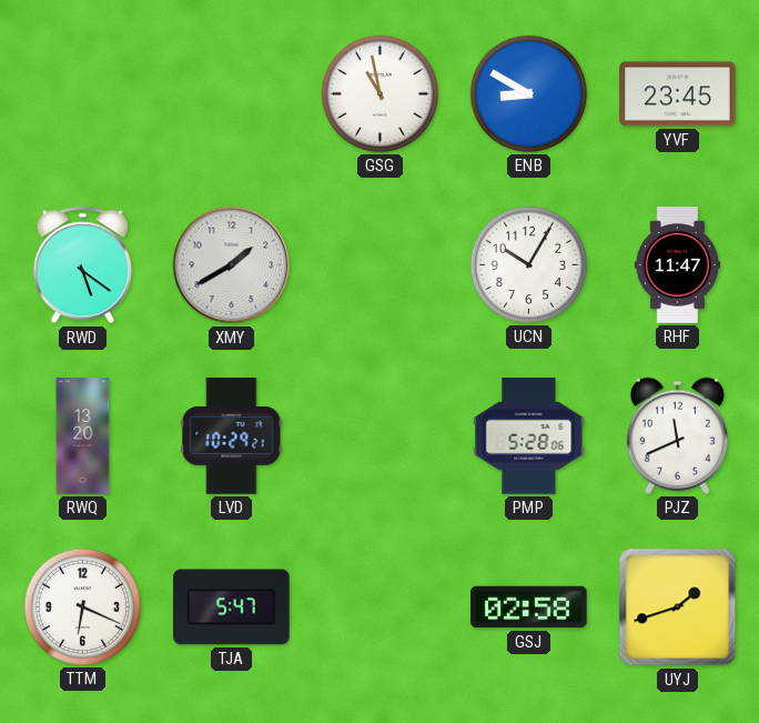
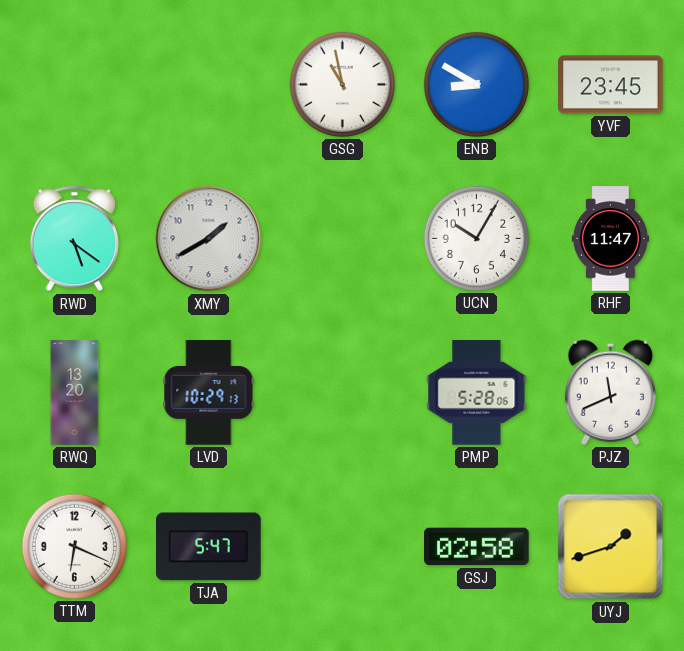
LVD: 10:29:21 -> 10:29:13 (209, 393)
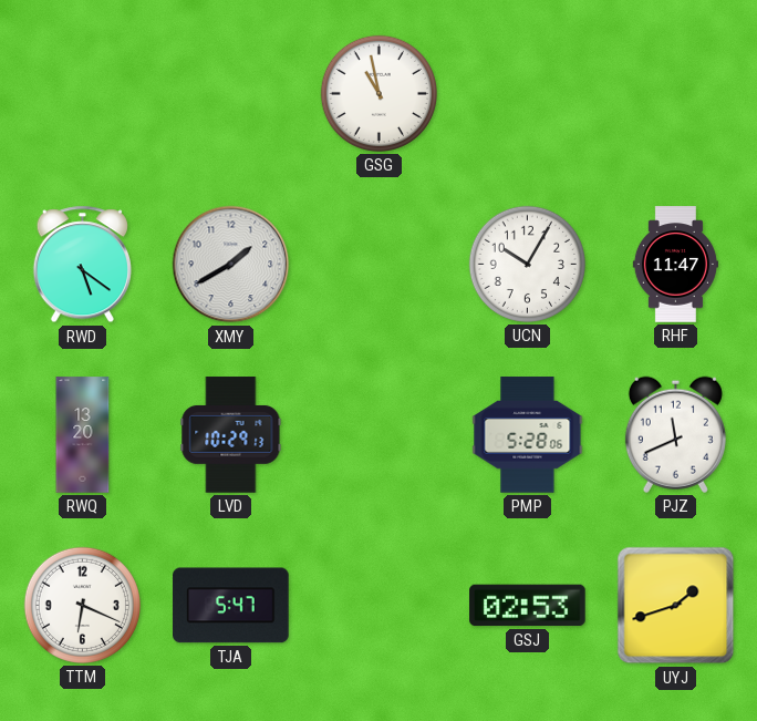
ENB: 8:50 -> none (476, 84)
YVF: 23:45 -> none (611, 85)
GSJ: 02:58 -> 02:53 (528, 606)
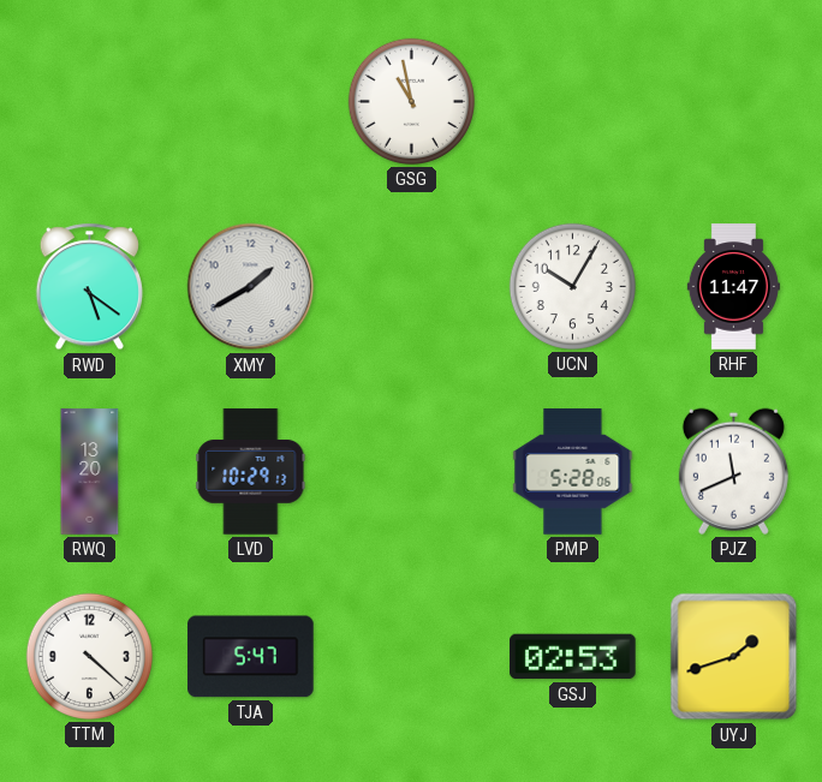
TTM: 6:19 -> 4:22 (89, 656)
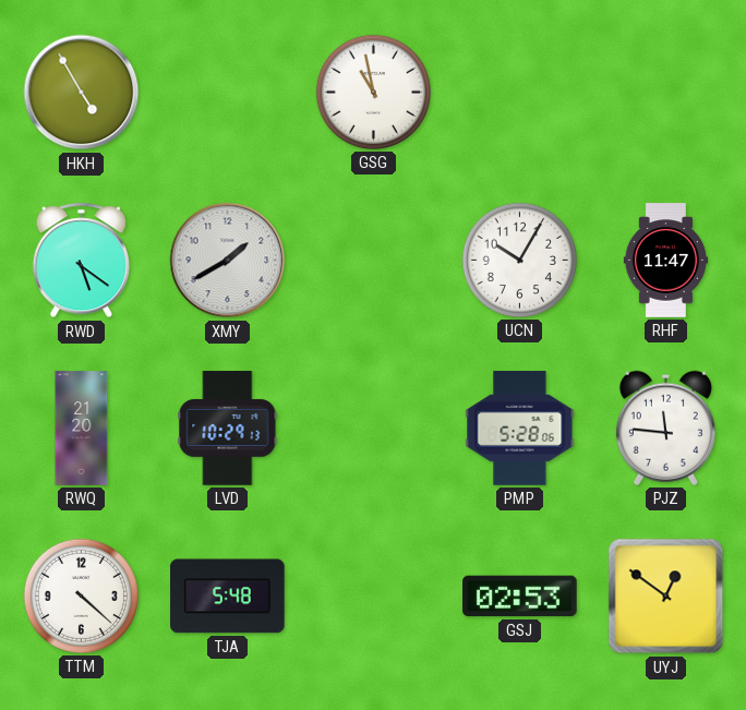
HKH: none -> 4:55 (82, 93)
RWQ: 13:20 -> 21:20 (82, 429)
PJZ: 11:41 -> 11:46 (665, 428)
TJA: 5:47 -> 5:48 (228, 597)
UYJ: 1:42 -> 12:51 (666, 597)
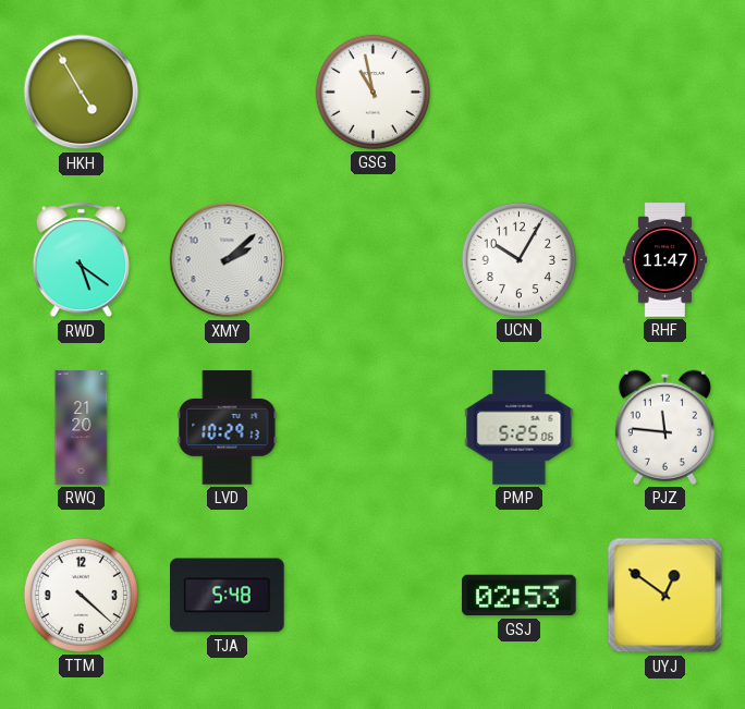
XMY: 1:40 -> 2:08 (228, 260)
PMP: 5:28 -> 5:25 (520, 428)
